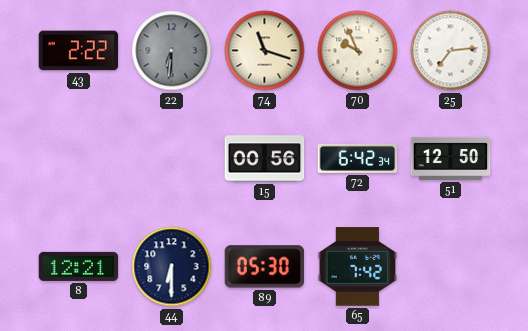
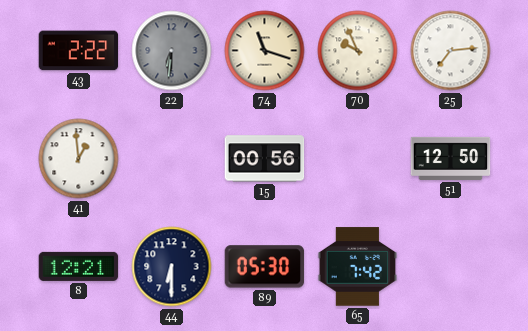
41: none -> 12:59 (79, 159)
72: 6:42 -> none (358, 158)
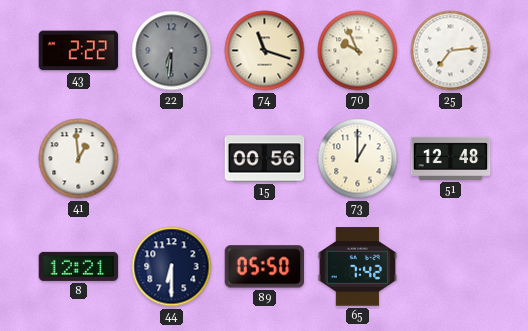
73: none -> 1:00 (358, 159)
51: 12:50 -> 12:48 (451, 158)
89: 05:30 -> 05:50 (265, 267)
